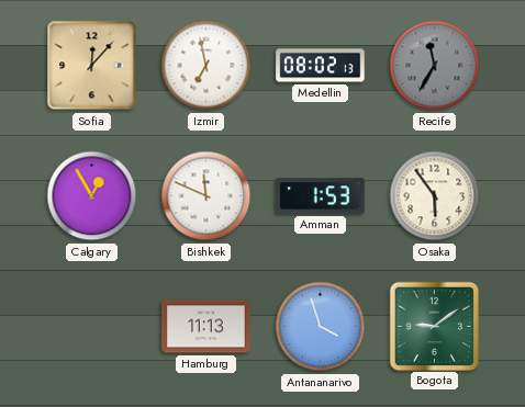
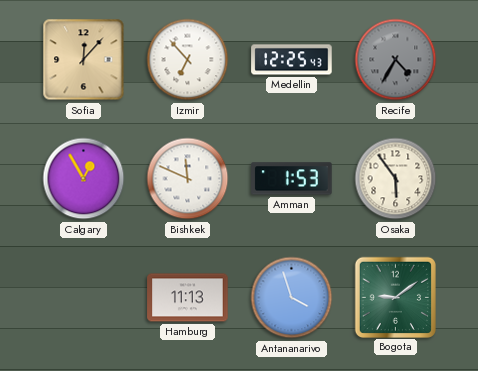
Izmir: 6:58 -> 6:53 (188, 60)
Medellin: 08:02 -> 12:25 (292, 60)
Recife: 11:35 -> 4:35 (396, 60)
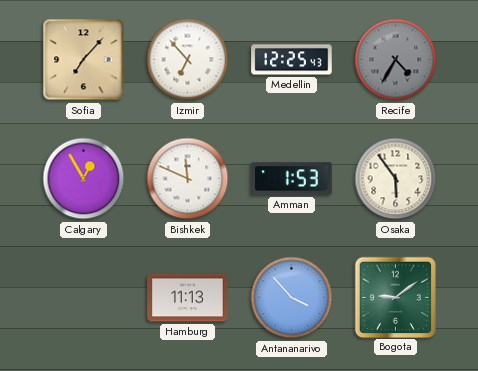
Sofia: 12:07 -> 7:07 (84, 60)
Antananarivo: 3:57 -> 3:53 (292, 298)
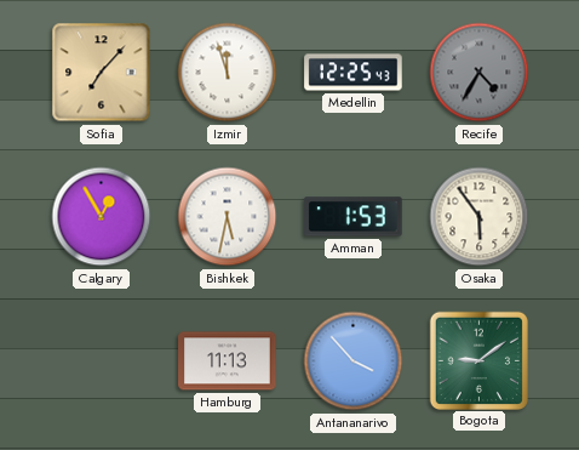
Izmir: 6:53 -> 11:57 (228, 73)
Bishkek: 11:49 -> 5:32 (228, 217)
